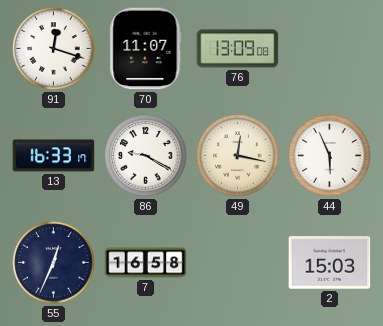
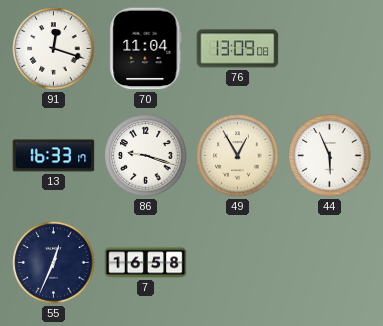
70: 11:07 -> 11:04 (146, 49)
86: 9:20 -> 9:18 (146, 156)
49: 12:17 -> 12:55 (238, 156)
2: 15:03 -> none (330, 263)
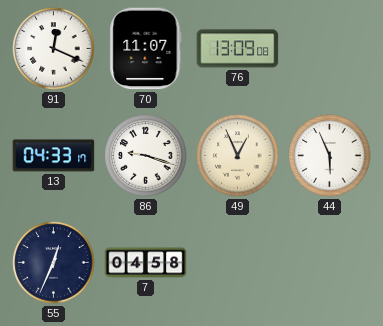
91: 12:18 -> 12:19 (54, 49)
70: 11:04 -> 11:07 (146, 49)
13: 16:33 -> 04:33 (54, 156)
49: 12:55 -> 12:56 (238, 156)
7: 16:58 -> 04:58 (146, 263)
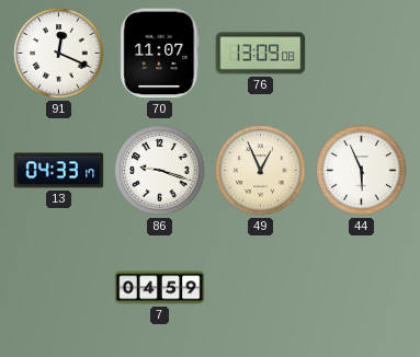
55: 12:34 -> none (54, 263)
7: 04:58 -> 04:59 (160, 288)
